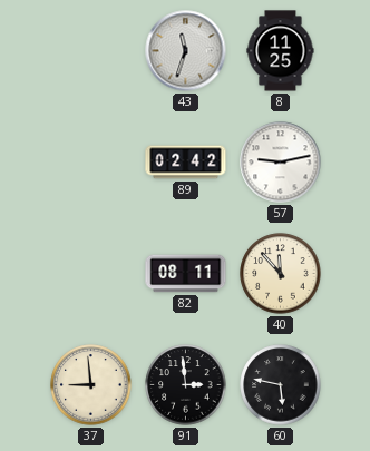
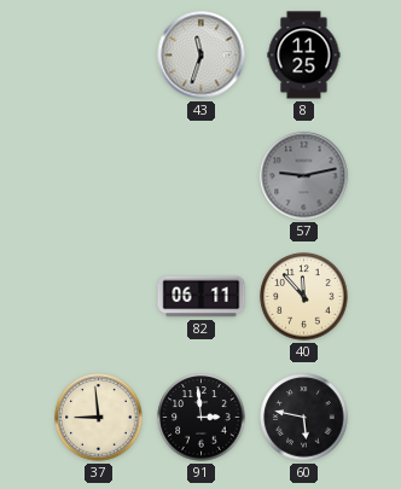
89: 02:42 -> none (186, 163)
57 dial: white -> grey (304, 176)
82: 08:11 -> 06:11 (202, 297)
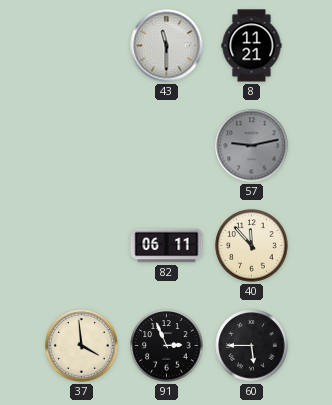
43: 11:33 -> 11:30 (167, 46)
8: 11:25 -> 11:21 (252, 46)
37: 8:59 -> 3:59 (82, 346)
91: 2:59 -> 2:56 (167, 346)
60: 5:47 -> 5:45 (252, 346)
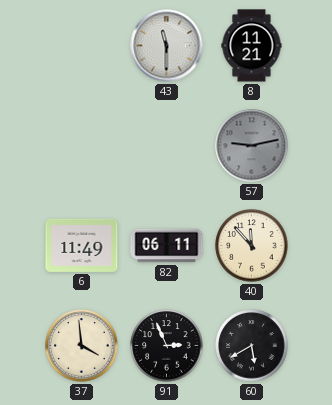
6: none -> 11:49 (82, 245)
60: 5:45 -> 5:40 (252, 346)
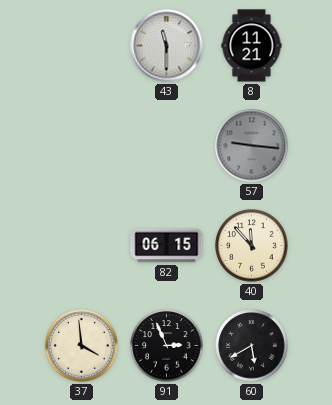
57: 9:13 -> 9:16 (252, 146)
6: 11:49 -> none (82, 245)
82: 06:11 -> 06:15 (167, 246)
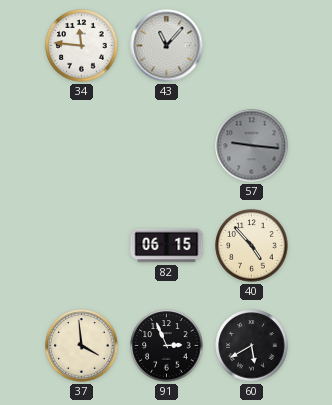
34: none -> 11:46 (82, 46)
43: 11:30 -> 11:07 (167, 46)
8: 11:21 -> none (252, 46)
40: 11:53 -> 4:53 (252, 246)
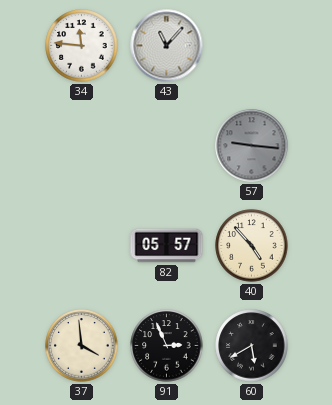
82: 06:15 -> 05:57 (167, 246)
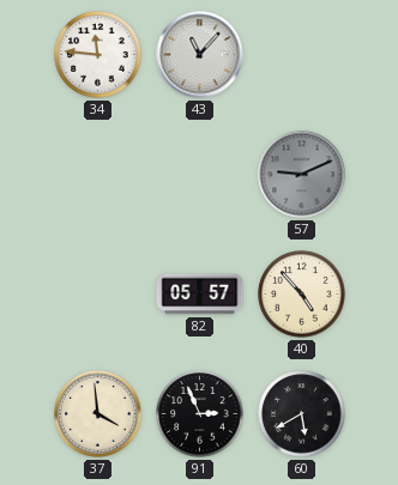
57: 9:16 -> 9:11 (302, 175)
